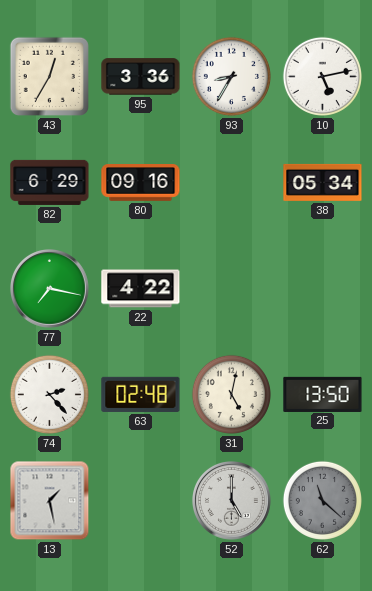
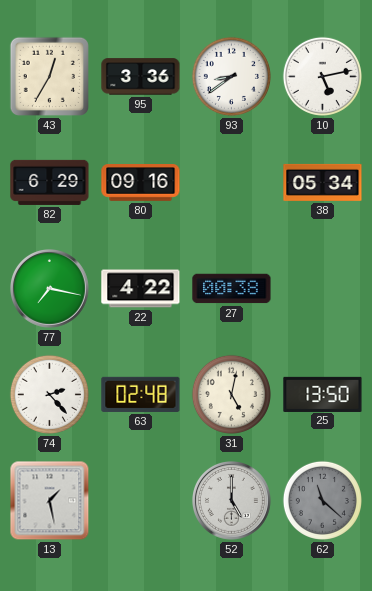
93: 8:35 -> 8:39 (231, 76)
27: none -> 00:38 (232, 289)
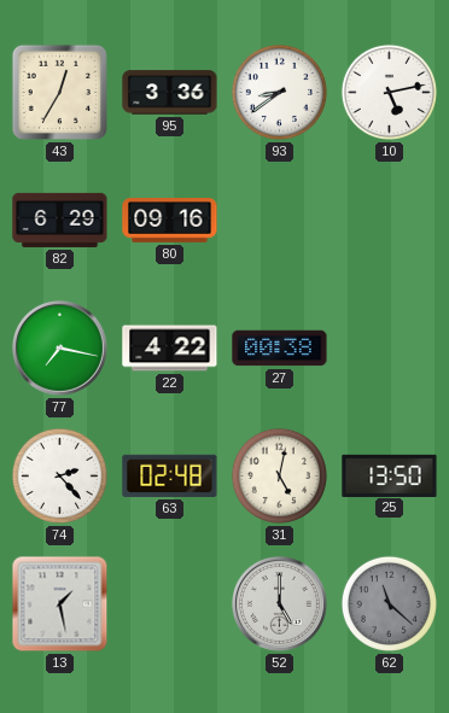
38: 05:34 -> none (323, 182)
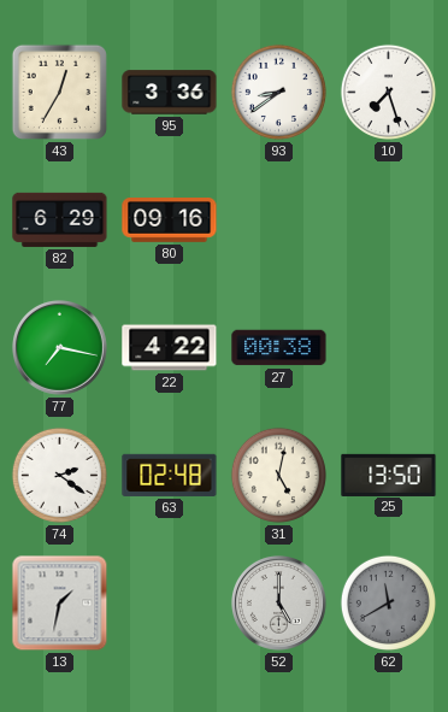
10: 5:13 -> 7:27 (388, 92)
74: 2:23 -> 2:21 (59, 475)
13: 1:28 -> 1:32 (60, 604)
62: 11:22 -> 11:40 (388, 602)
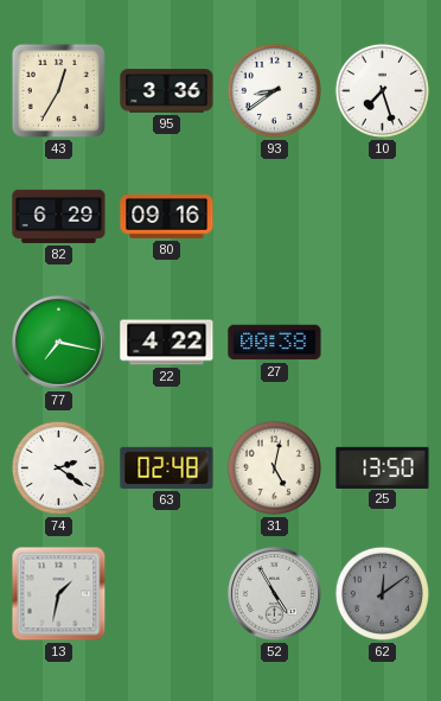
52: 5:00 -> 4:55 (275, 594)
62: 11:40 -> 12:09 (382, 593)
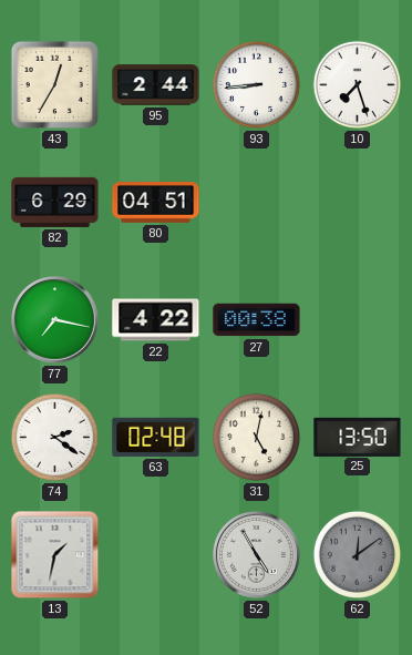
95: 3:36 -> 2:44 (156, 85)
93: 8:39 -> 8:44 (256, 84)
80: 09:16 -> 04:51 (156, 203)
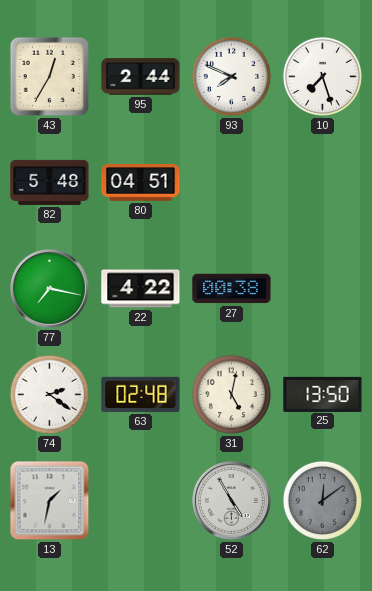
93: 8:44 -> 7:49 (231, 76)
82: 6:29 -> 5:48 (50, 182)
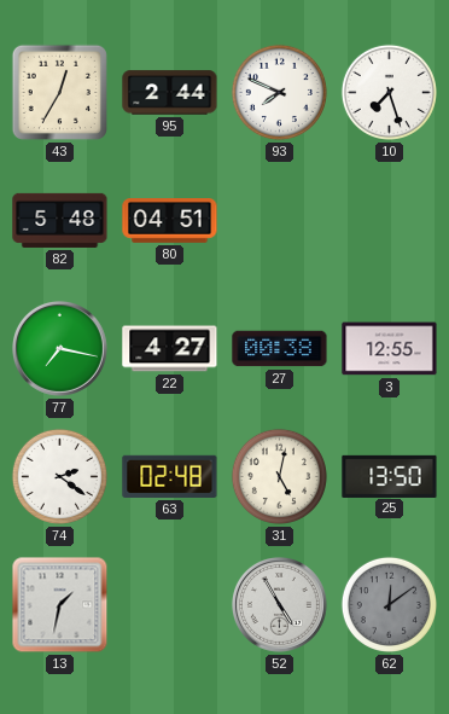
22: 4:22 -> 4:27 (170, 349)
3: none -> 12:55 (390, 349)
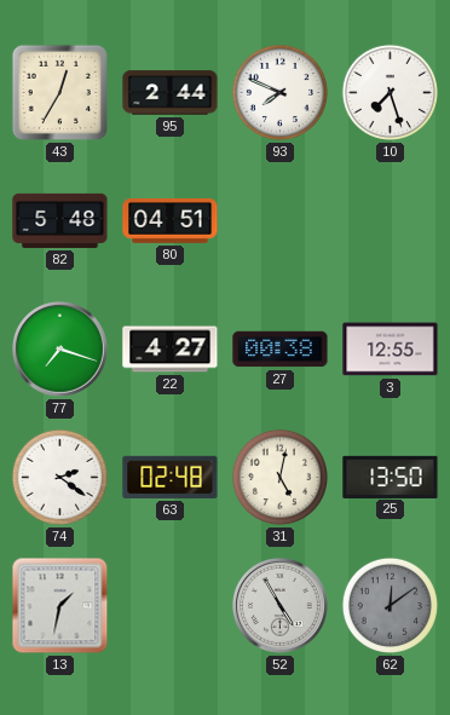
77: 7:17 -> 7:18 (60, 350)
